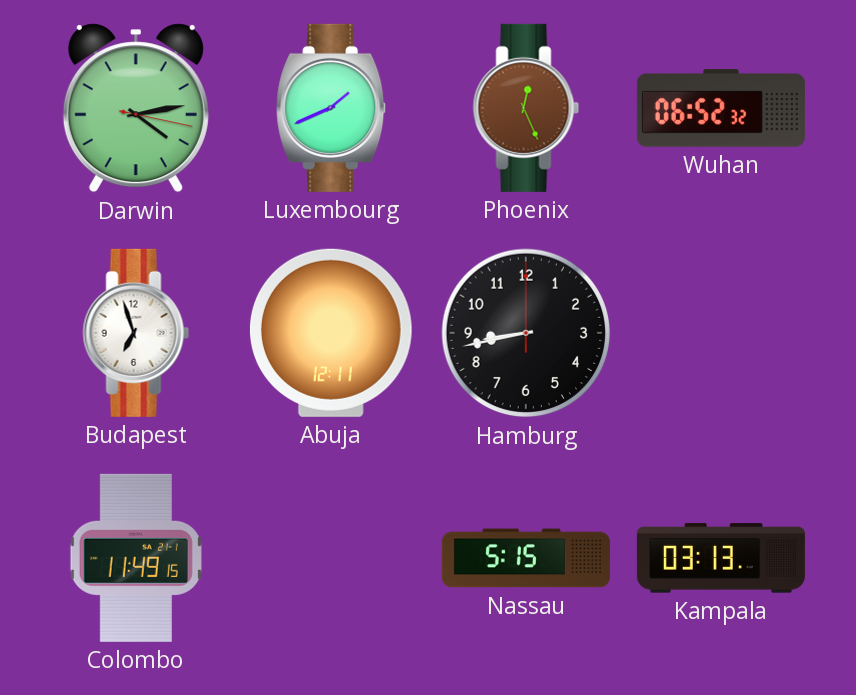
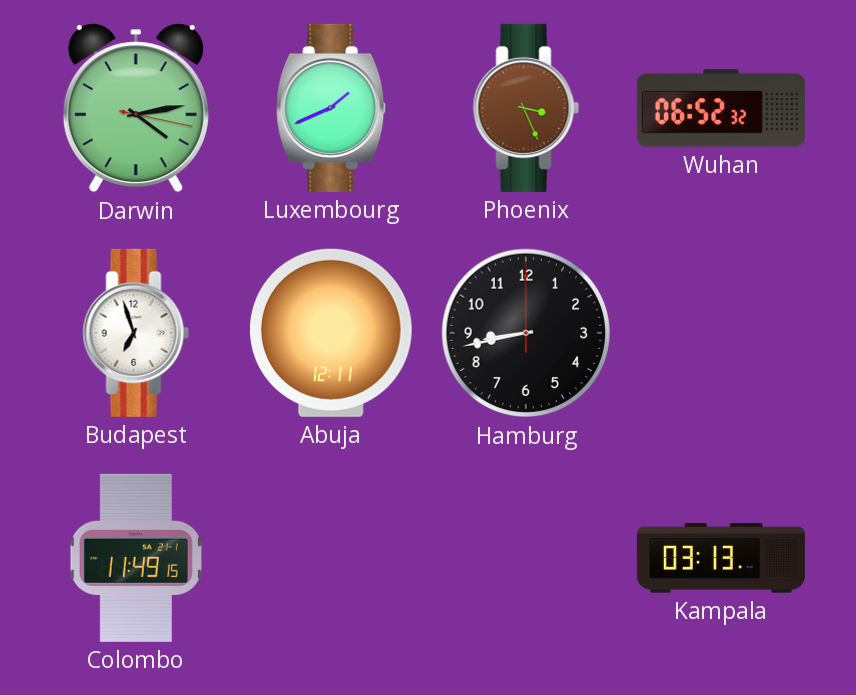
Phoenix: 12:26 -> 3:26 (526, 108)
Nassau: 5:15 -> none (526, 558)
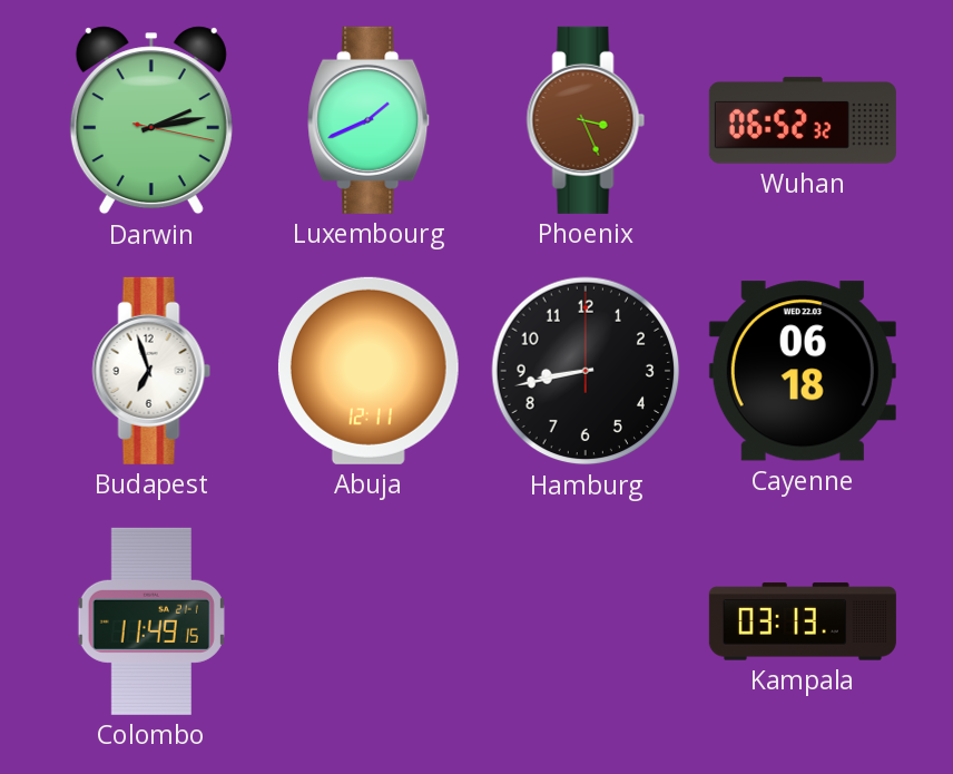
Darwin: 4:13 -> 2:13 (151, 120)
Cayenne: none -> 06:18 (803, 371)
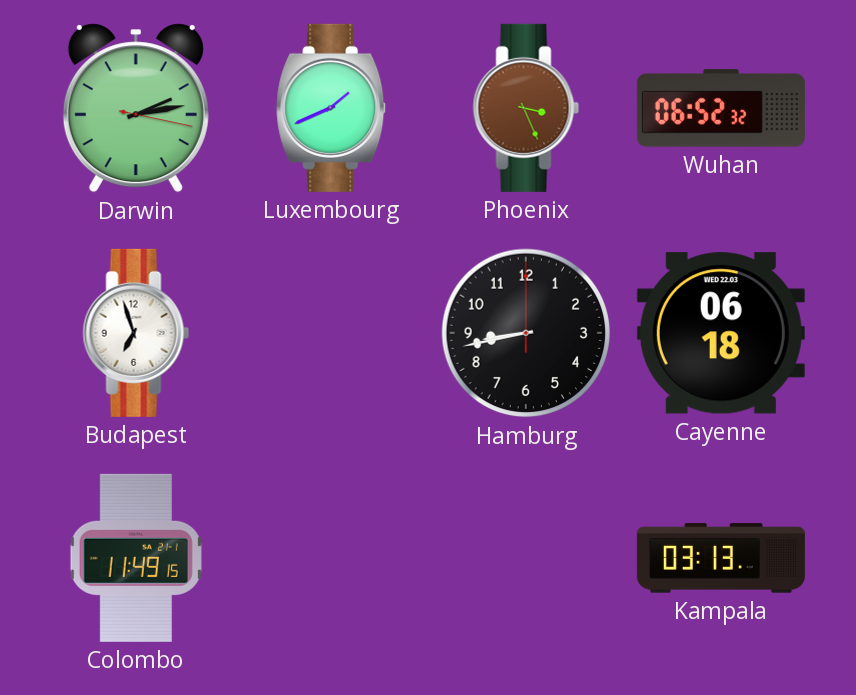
Abuja: 12:11 -> none (369, 371)
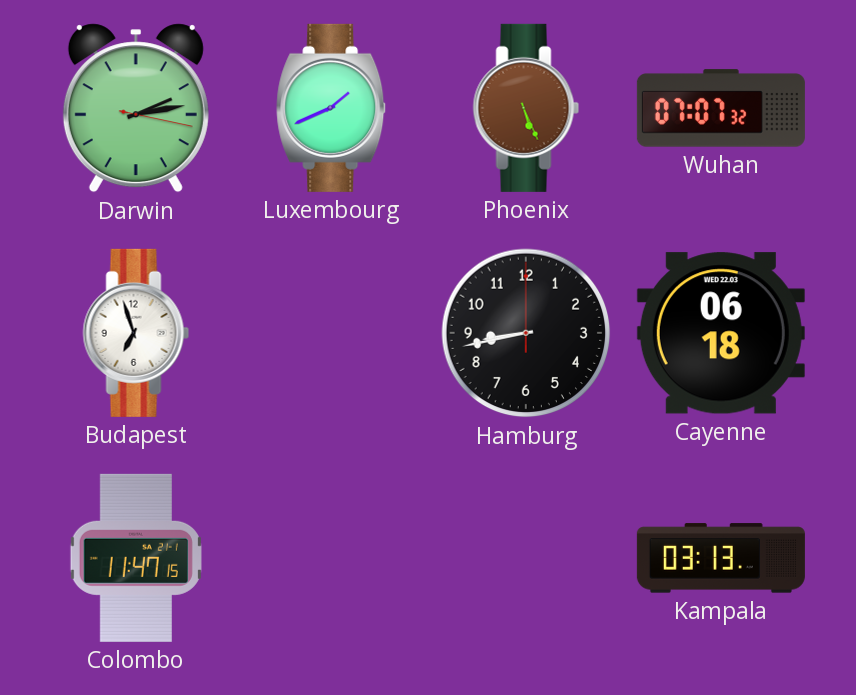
Phoenix: 3:26 -> 5:26 (526, 108)
Wuhan: 06:52 -> 07:07 (721, 108)
Colombo: 11:49 -> 11:47 (136, 558)
